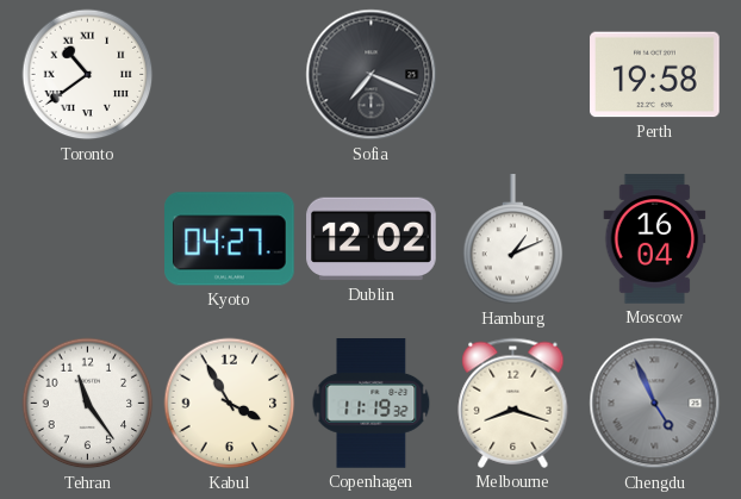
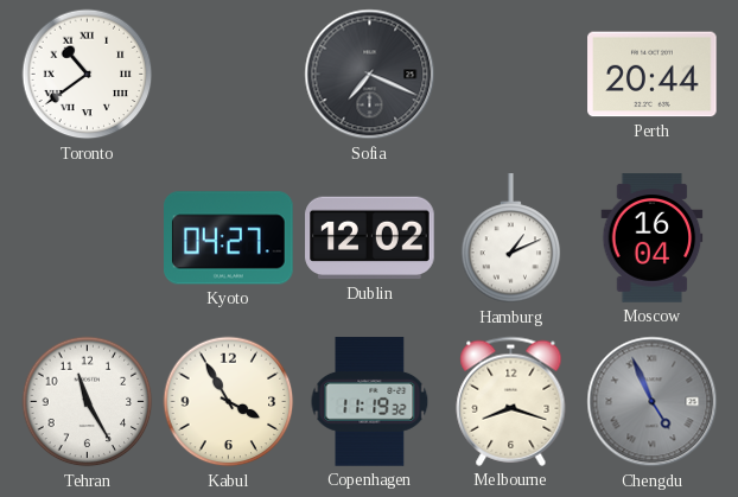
Perth: 19:58 -> 20:44 (653, 75)
Tehran: 11:24 -> 11:25 (88, 402)
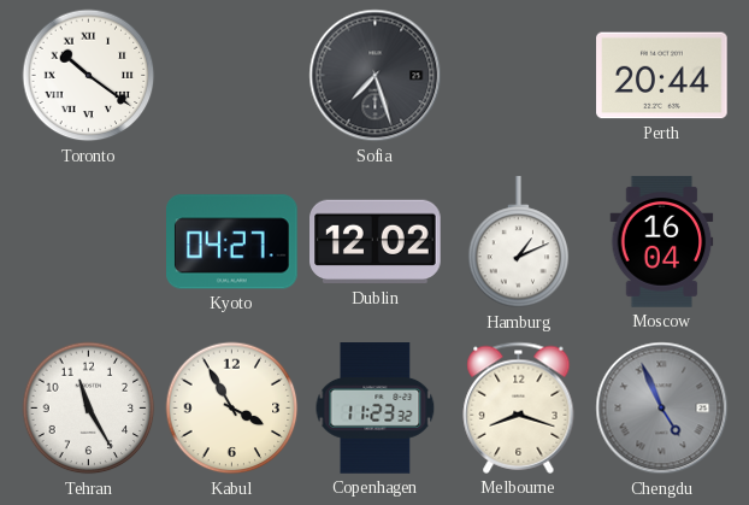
Toronto: 10:39 -> 10:21 (89, 76)
Sofia: 7:19 -> 7:27 (376, 76)
Copenhagen: 11:19 -> 11:23 (376, 409)
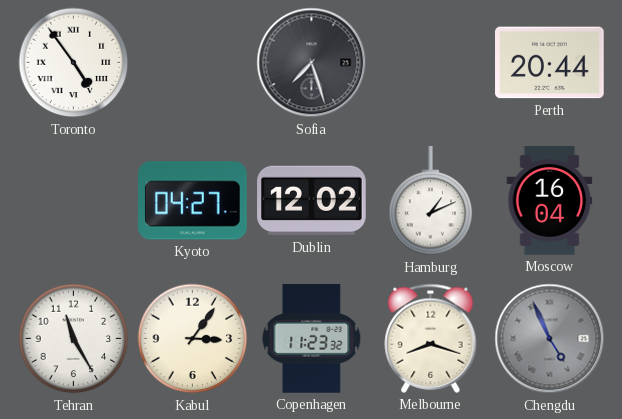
Toronto: 10:21 -> 4:54 (74, 63)
Kabul: 3:55 -> 3:06 (193, 339)
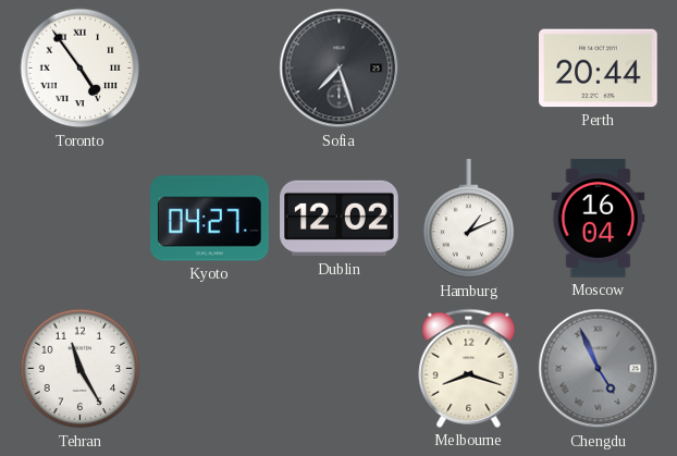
Kabul: 3:06 -> none (193, 339)
Copenhagen: 11:23 -> none (312, 339)
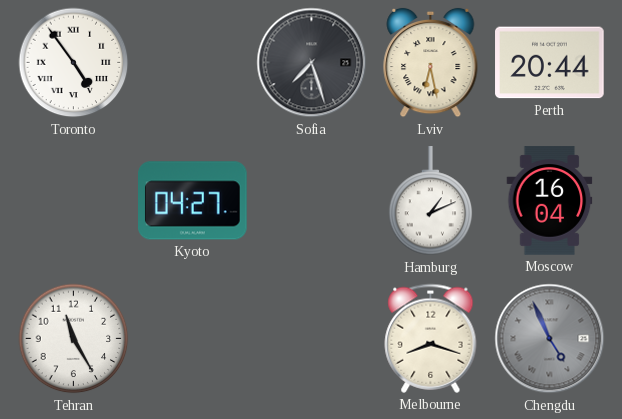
Lviv: none -> 6:28 (431, 63)
Dublin: 12:02 -> none (340, 219)
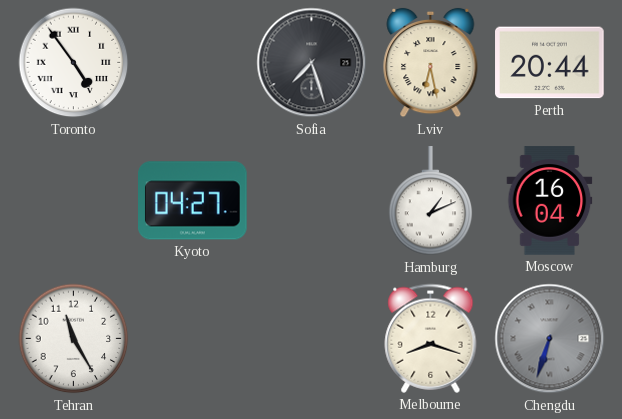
Chengdu: 4:56 -> 6:33 (550, 339)
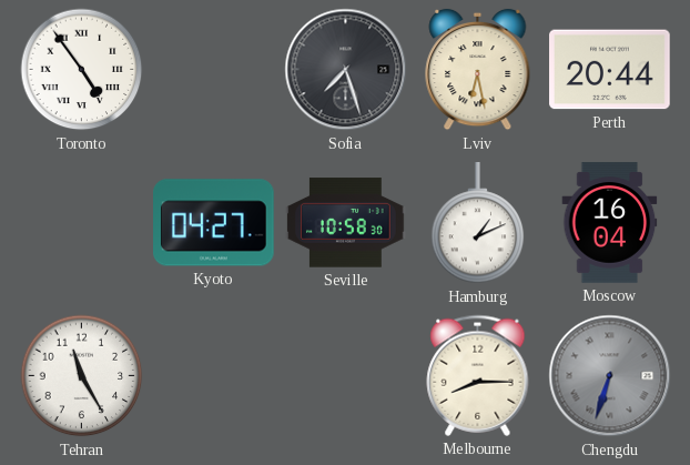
Seville: none -> 10:58 (346, 223)
Melbourne: 8:18 -> 8:15 (478, 375)
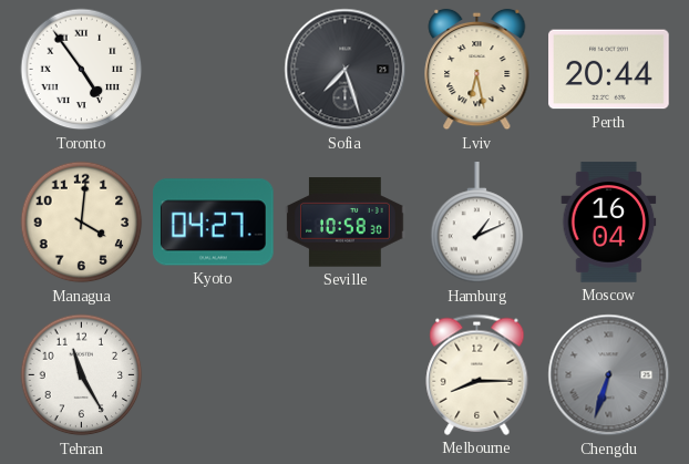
Managua: none -> 4:01 (82, 223)
